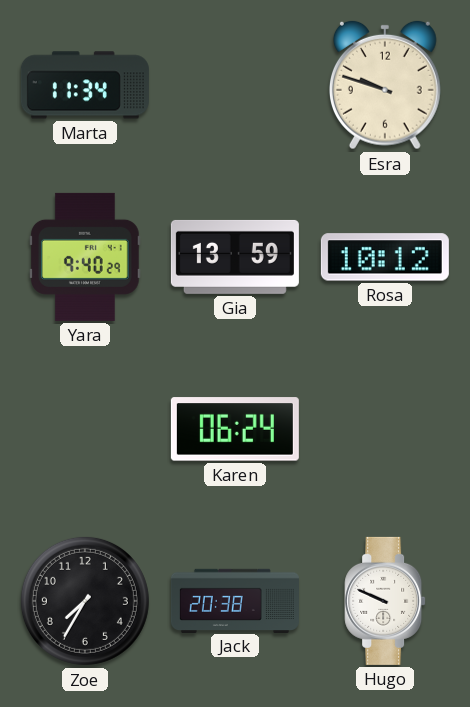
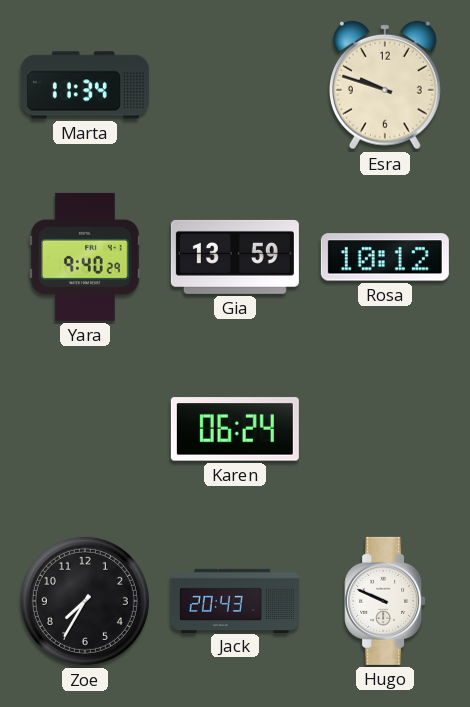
Jack: 20:38 -> 20:43 (235, 600)
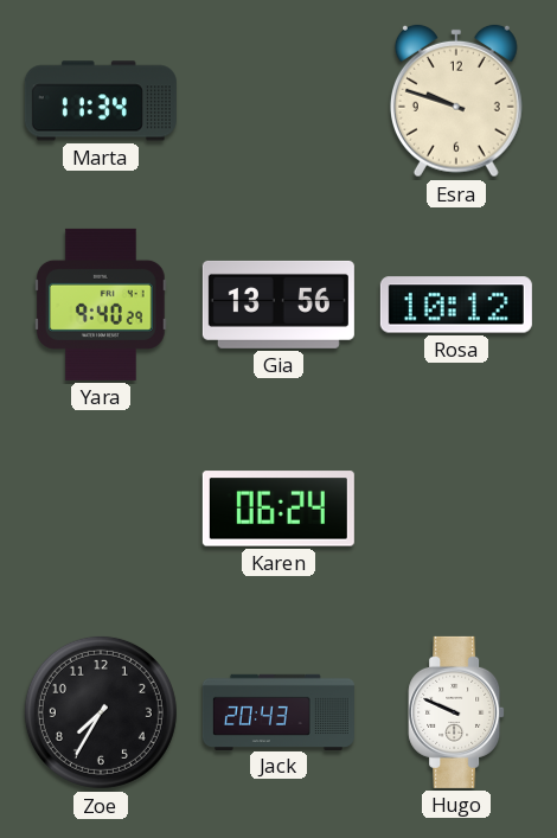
Gia: 13:59 -> 13:56 (278, 305)
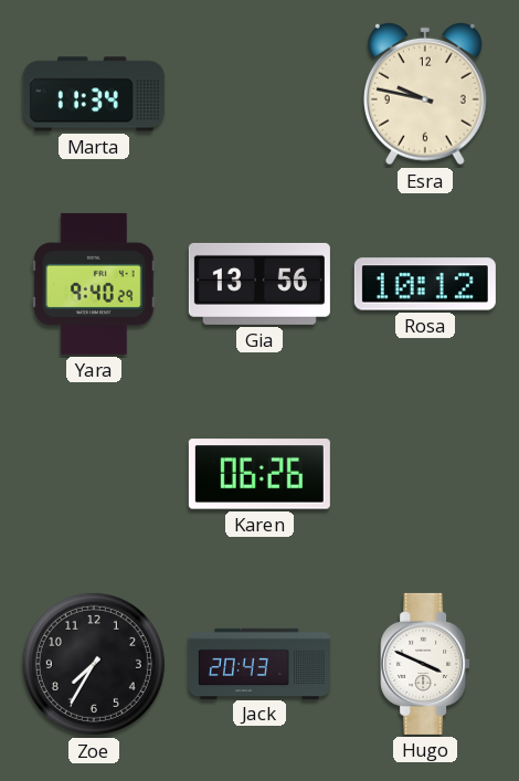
Esra: 9:48 -> 9:47 (425, 94)
Karen: 06:24 -> 06:26 (259, 474)
Hugo: 9:49 -> 3:49 (425, 664)
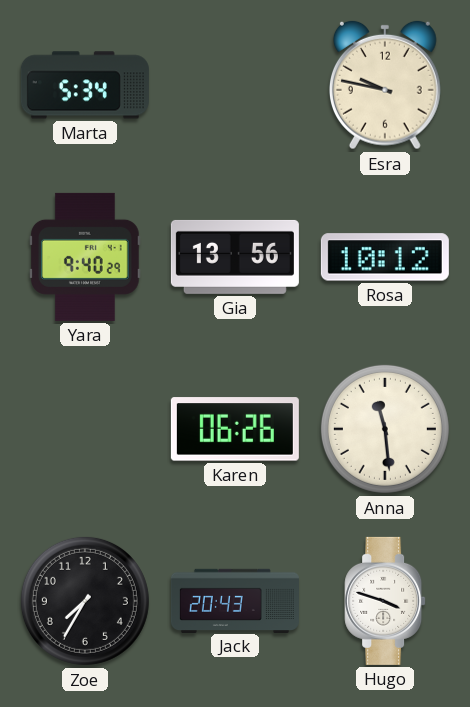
Marta: 11:34 -> 5:34 (85, 85)
Anna: none -> 11:29 (385, 429)
Hugo: 3:49 -> 3:48 (385, 601)
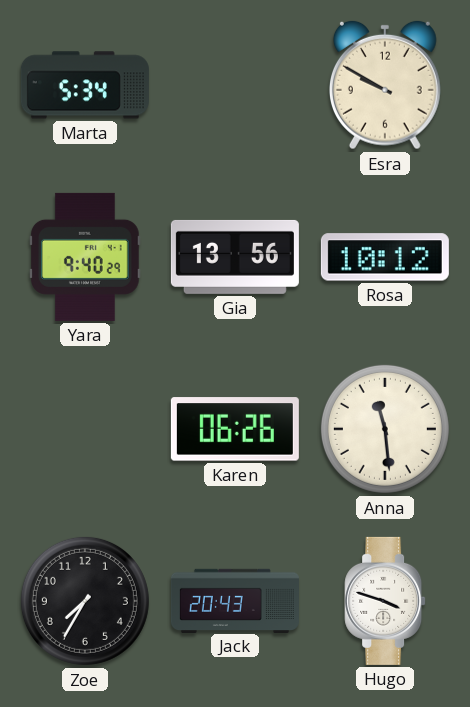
Esra: 9:47 -> 9:50 (385, 85)
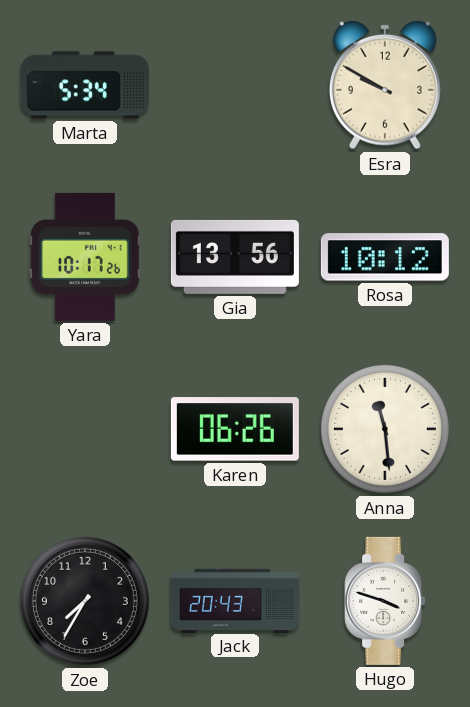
Yara: 9:40 -> 10:17 (86, 257)
